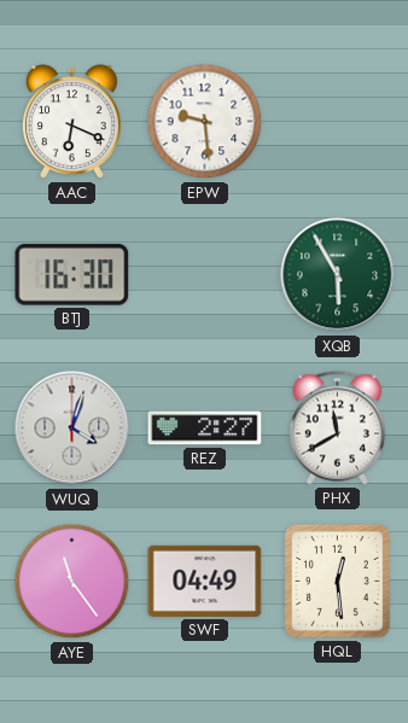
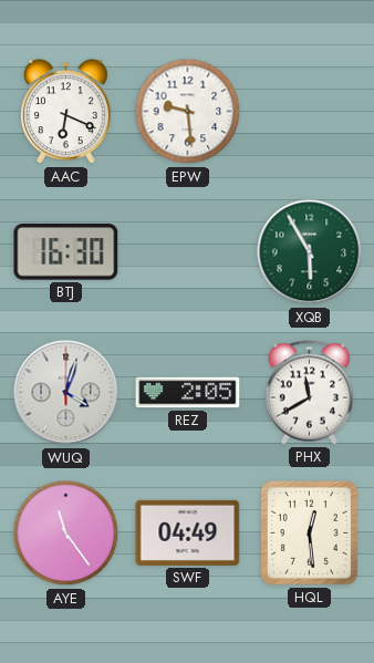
REZ: 2:27 -> 2:05 (188, 393)
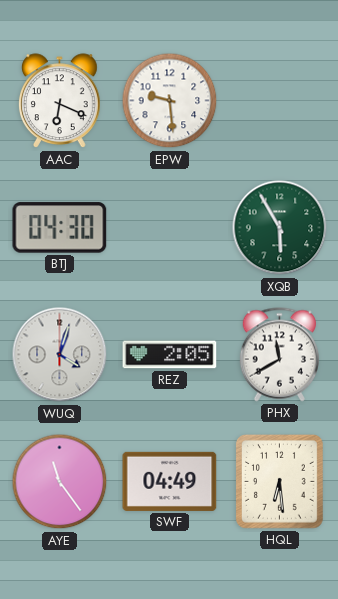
BTJ: 16:30 -> 04:30 (60, 228)
HQL: 12:29 -> 6:29 (279, 482)
